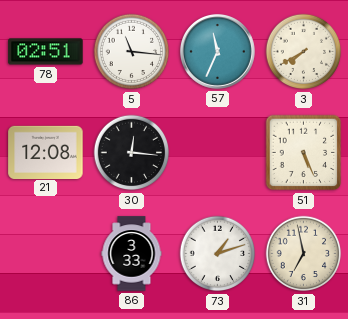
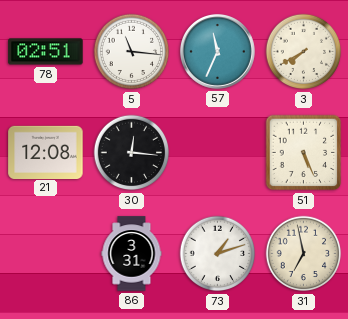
86: 3:33 -> 3:31 (132, 254)
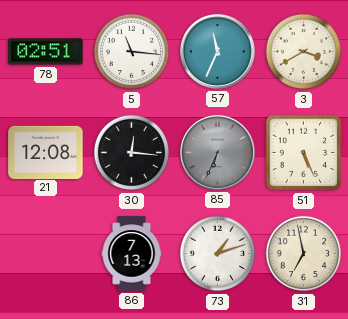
3: 7:40 -> 3:40 (304, 52)
85: none -> 6:34 (217, 152)
86: 3:31 -> 7:13 (132, 254)
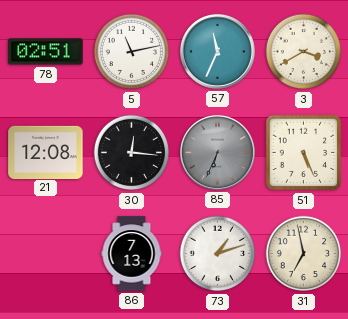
5: 11:16 -> 11:13 (132, 52)
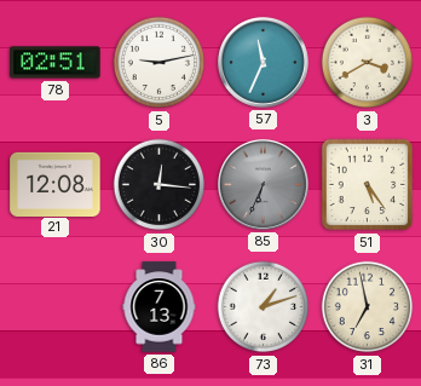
5: 11:13 -> 9:13 (160, 63)
51: 5:26 -> 5:24 (368, 185)
